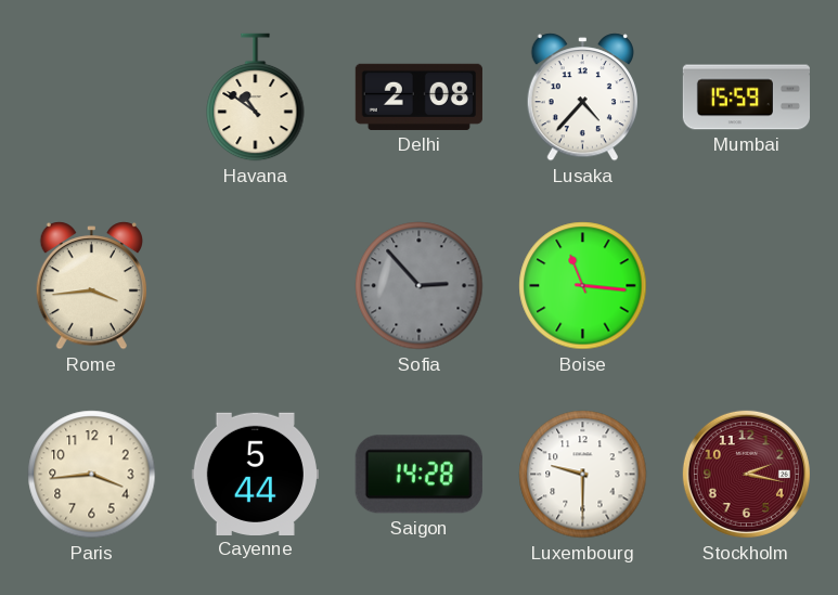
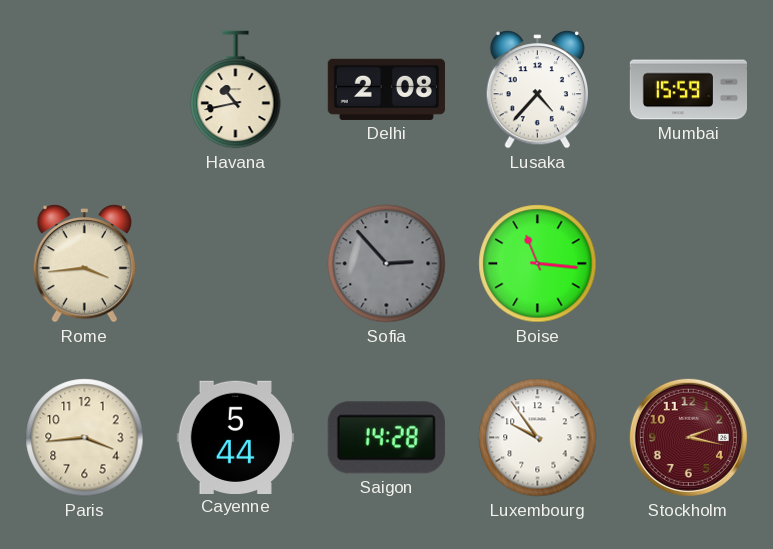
Havana: 10:51 -> 10:43 (236, 90)
Luxembourg: 9:30 -> 9:54 (538, 438)
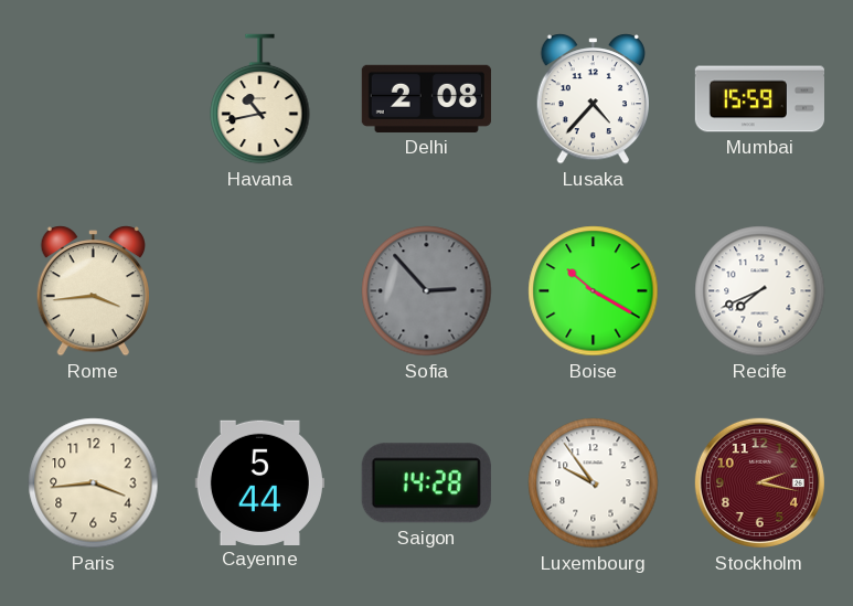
Boise: 11:16 -> 10:20 (594, 291)
Recife: none -> 7:41 (760, 291)
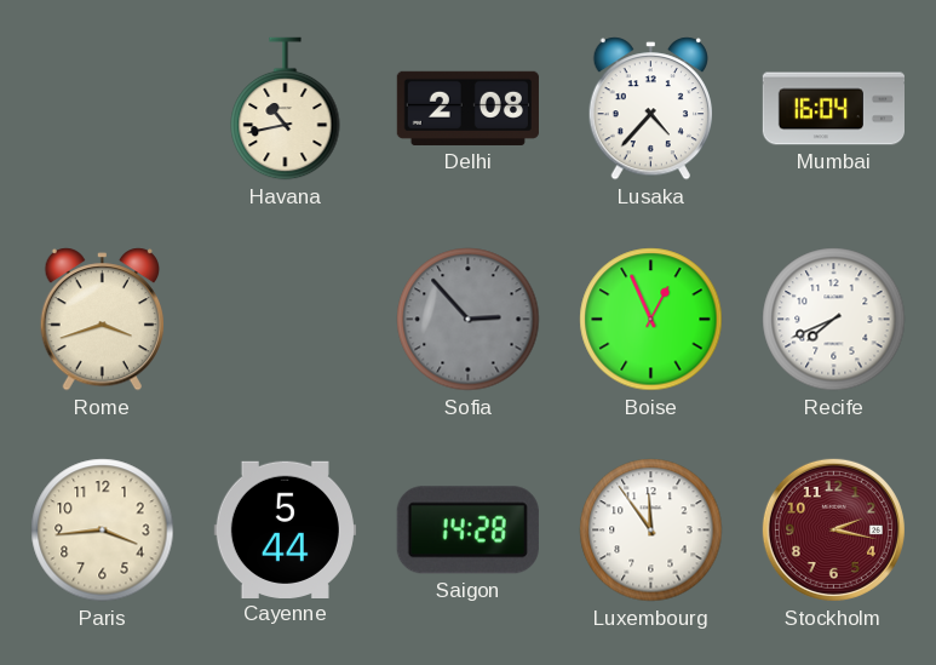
Mumbai: 15:59 -> 16:04 (833, 109)
Rome: 3:44 -> 3:42 (102, 320)
Boise: 10:20 -> 12:56 (651, 320)
Luxembourg: 9:54 -> 11:54 (651, 531)
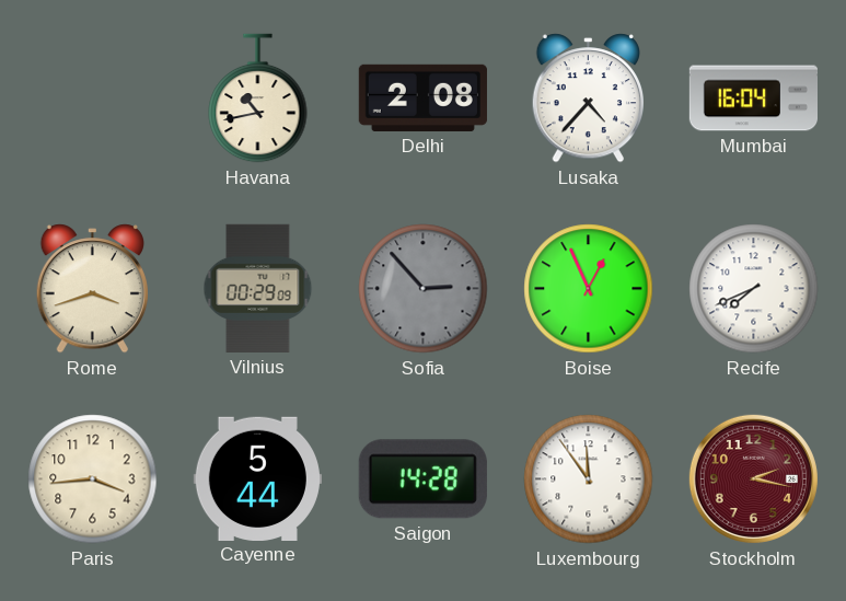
Vilnius: none -> 00:29 (258, 288)
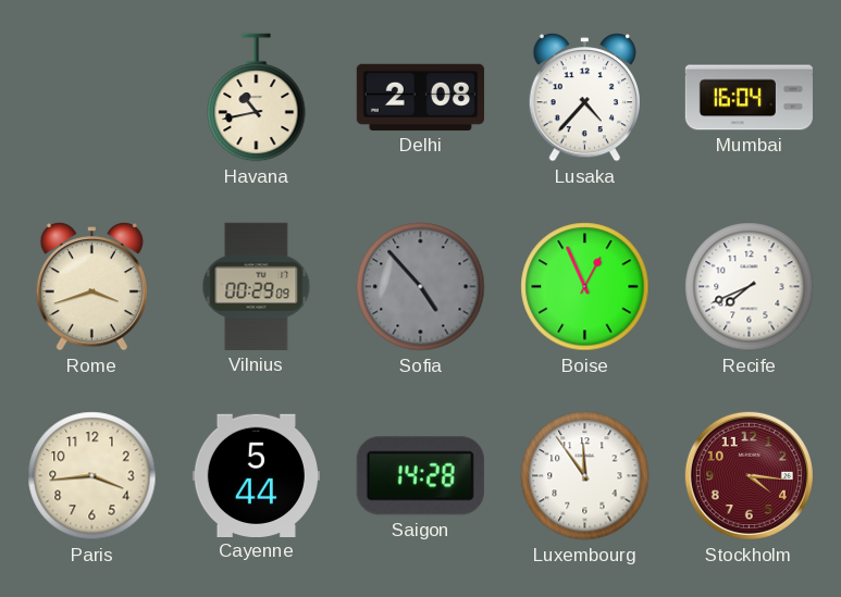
Sofia: 2:53 -> 4:53 (421, 287)
Stockholm: 2:17 -> 4:16 (749, 475)
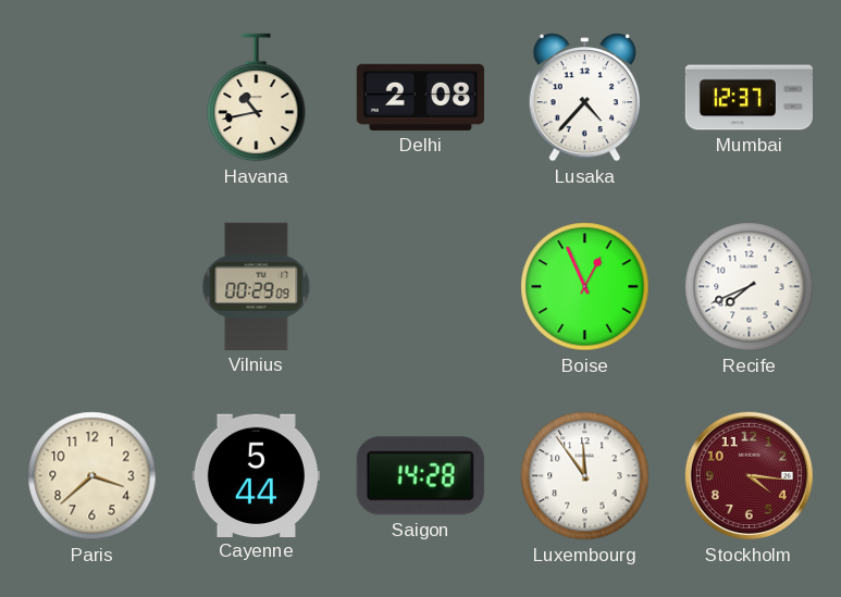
Mumbai: 16:04 -> 12:37 (749, 98)
Rome: 3:42 -> none (91, 287)
Sofia: 4:53 -> none (421, 287)
Paris: 3:44 -> 3:38 (92, 476)
